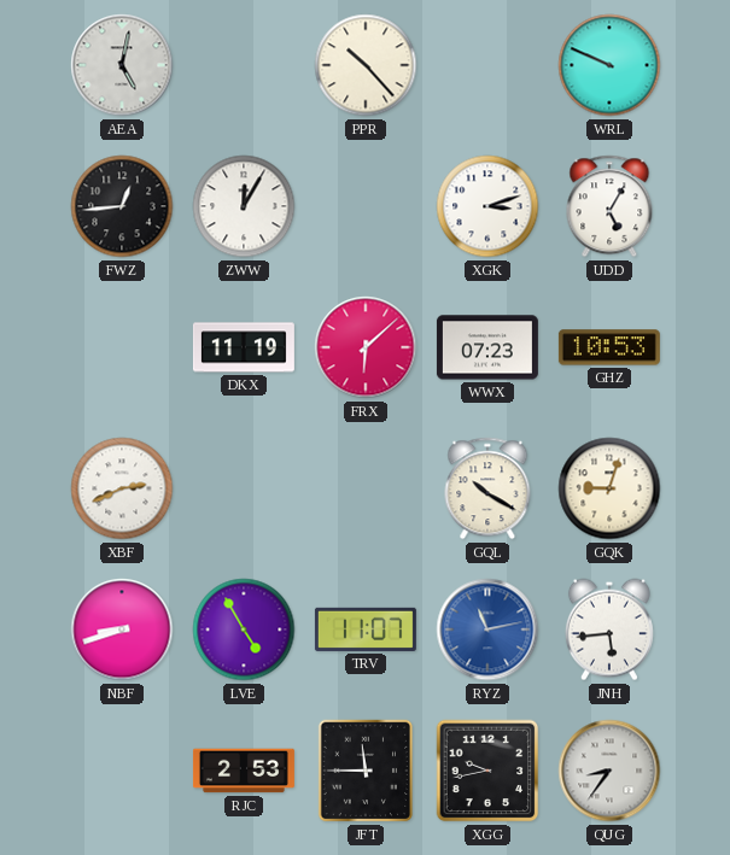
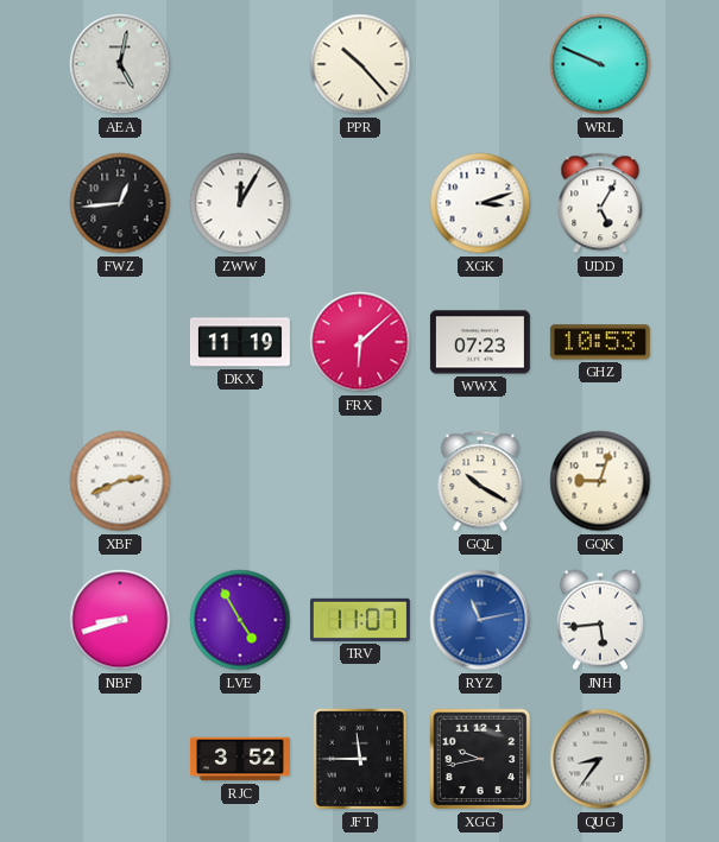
RJC: 2:53 -> 3:52 (240, 759)
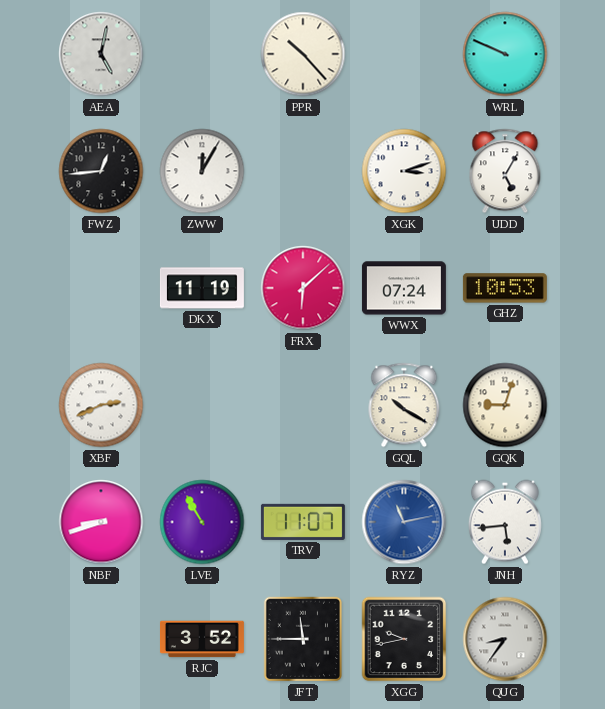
WWX: 07:23 -> 07:24 (404, 288)
LVE: 4:55 -> 10:55 (202, 522)
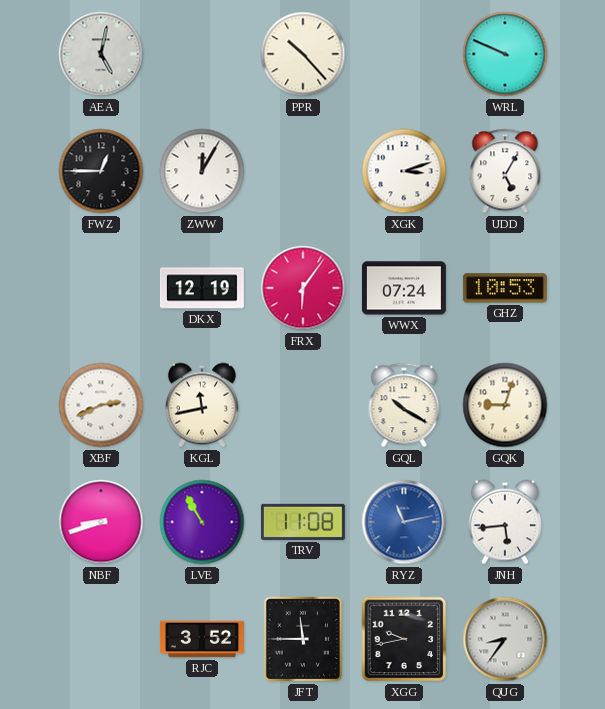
FWZ: 12:44 -> 12:45 (101, 171)
DKX: 11:19 -> 12:19 (202, 288)
FRX: 6:08 -> 6:06 (303, 288)
KGL: none -> 11:43 (202, 405)
TRV: 11:07 -> 11:08 (303, 522)
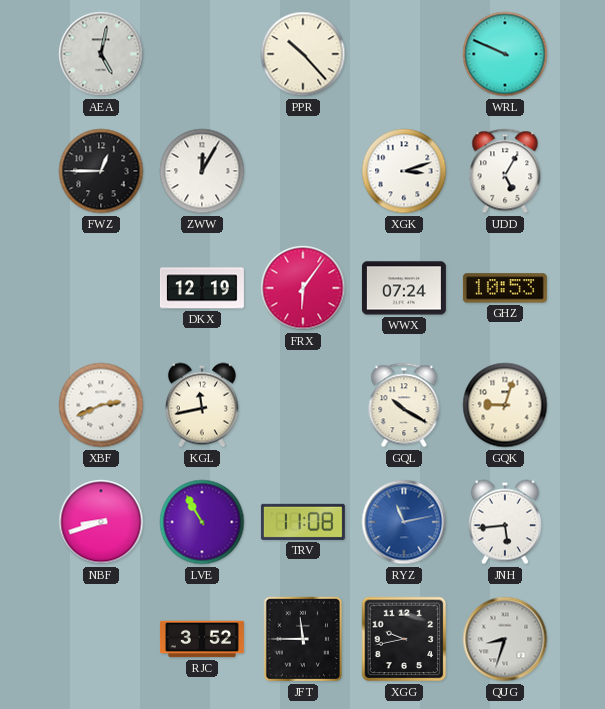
QUG: 8:36 -> 8:33 (505, 639)
